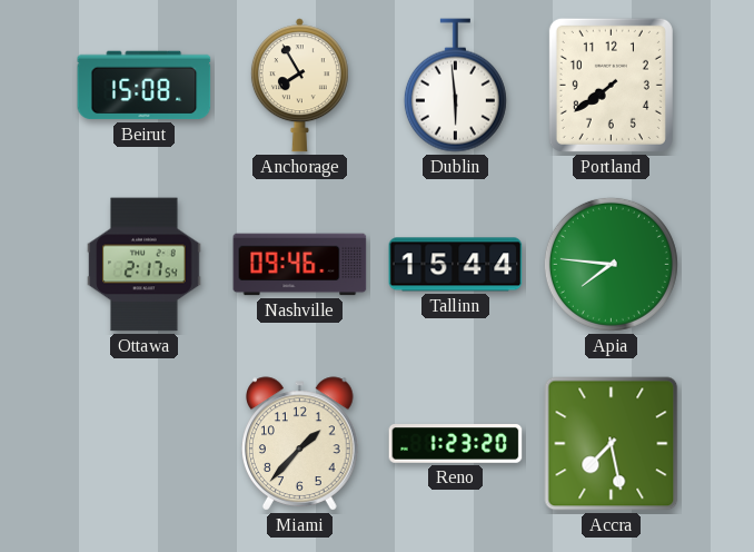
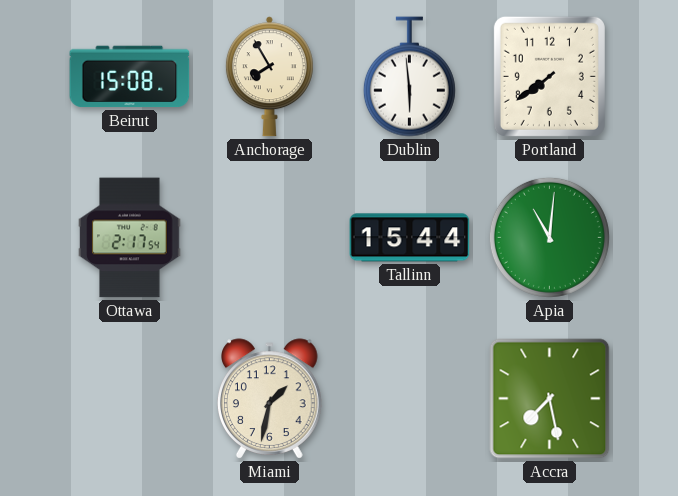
Nashville: 09:46 -> none (300, 265)
Apia: 7:46 -> 11:01 (549, 237)
Miami: 1:37 -> 1:32 (270, 399)
Reno: 1:23 -> none (456, 444)
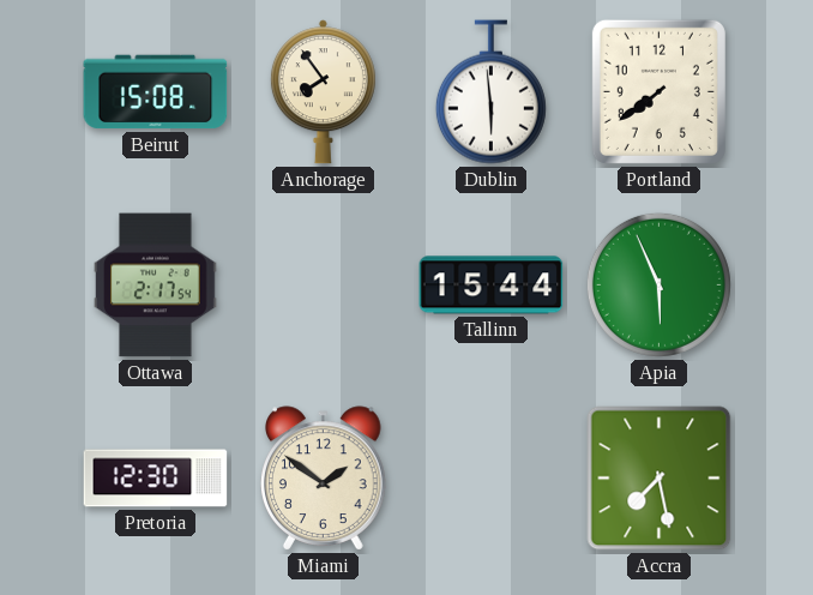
Anchorage: 7:55 -> 7:54 (323, 92)
Apia: 11:01 -> 5:56 (658, 284)
Pretoria: none -> 12:30 (156, 479)
Miami: 1:32 -> 1:51 (324, 479)
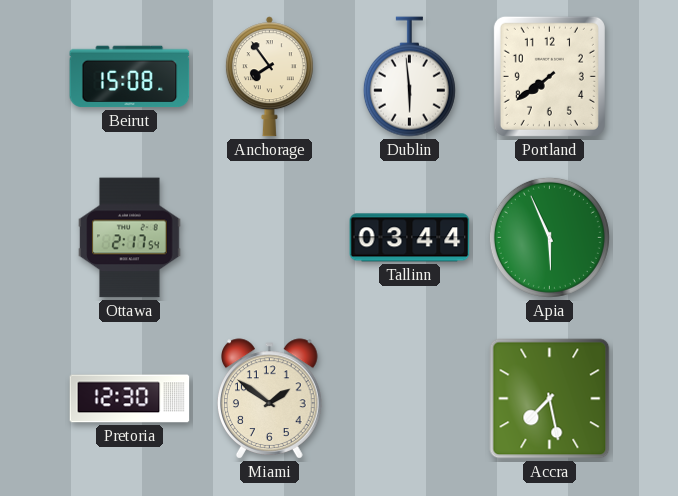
Tallinn: 15:44 -> 03:44 (410, 238)
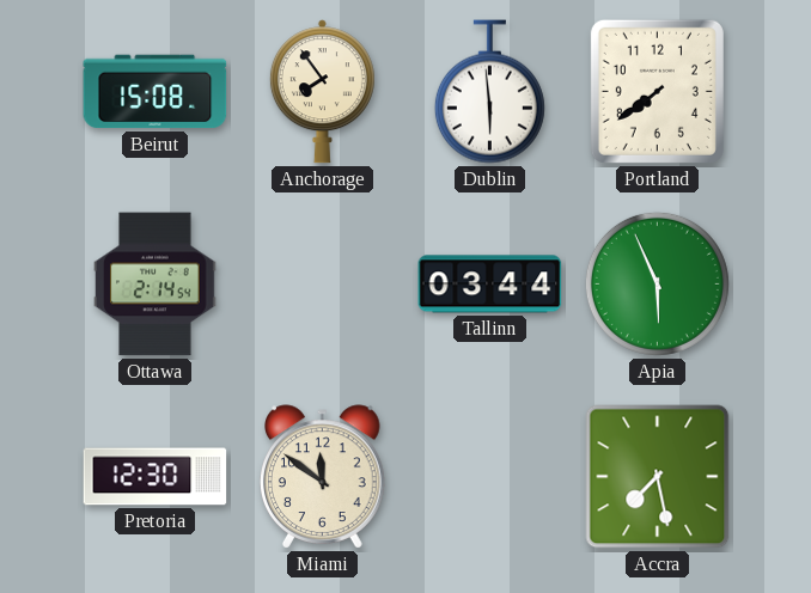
Ottawa: 2:17 -> 2:14 (156, 285)
Miami: 1:51 -> 11:51 (323, 477)
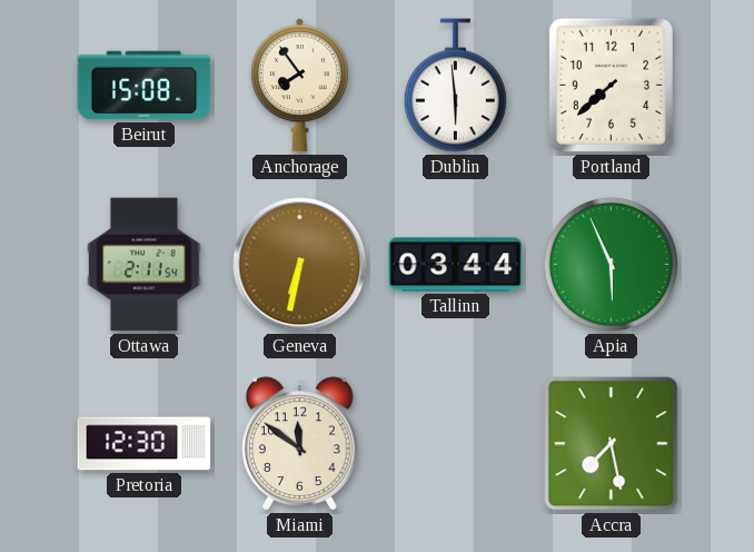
Portland: 7:39 -> 7:38 (611, 85)
Ottawa: 2:14 -> 2:11 (145, 265)
Geneva: none -> 6:32 (300, 265)
